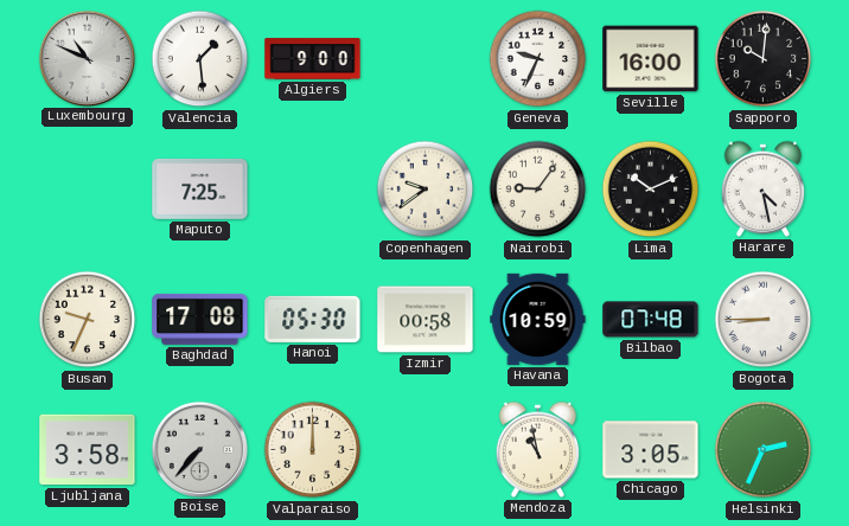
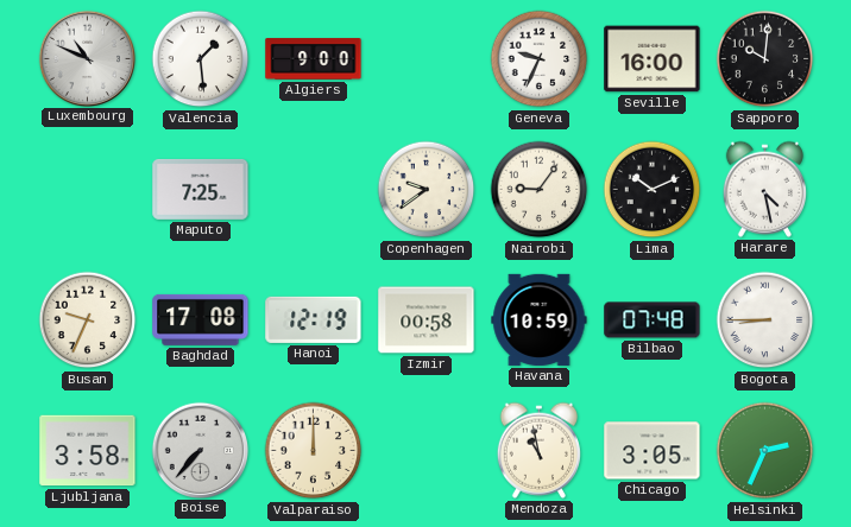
Hanoi: 05:30 -> 12:19 (314, 319)
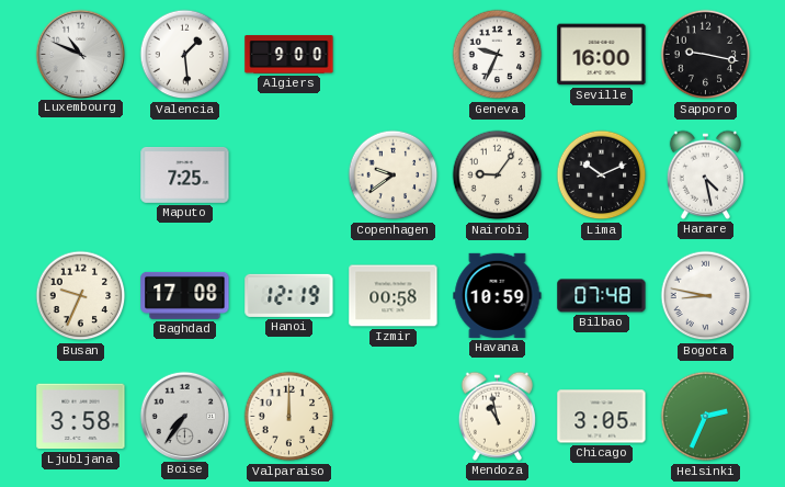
Sapporo: 10:01 -> 9:17 (706, 55)
Bogota: 8:45 -> 8:47 (706, 296)
Boise: 7:37 -> 7:36 (184, 416)
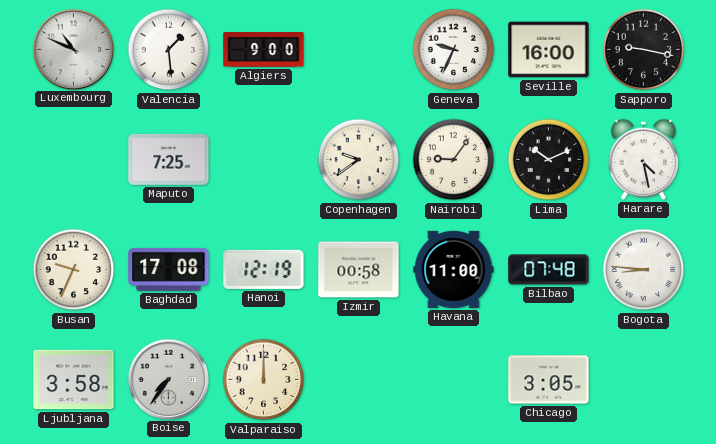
Havana: 10:59 -> 11:00 (454, 269)
Bogota: 8:47 -> 8:46 (644, 270)
Mendoza: 10:58 -> none (497, 416)
Helsinki: 2:34 -> none (706, 417)
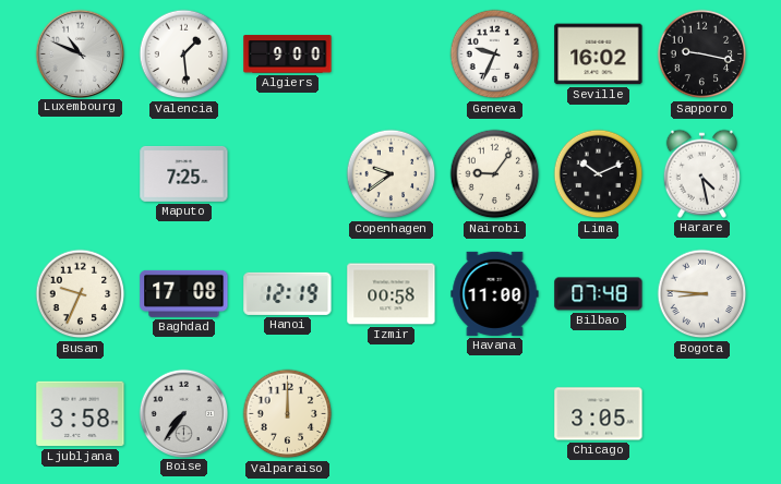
Seville: 16:00 -> 16:02 (599, 55)
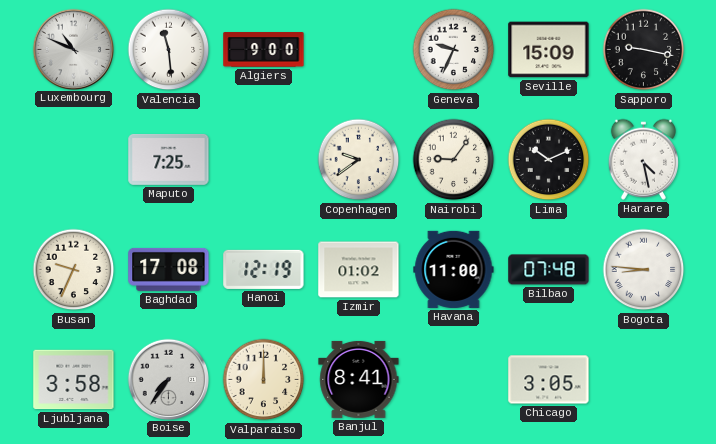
Valencia: 1:29 -> 11:29 (169, 50)
Seville: 16:02 -> 15:09 (549, 50)
Izmir: 00:58 -> 01:02 (359, 270)
Banjul: none -> 8:41 (359, 379)
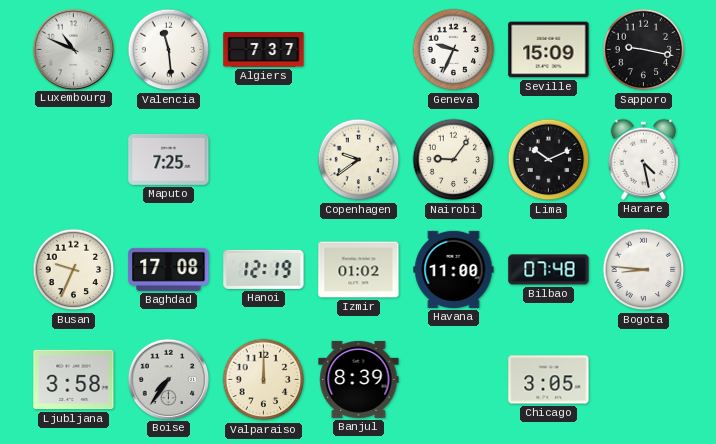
Algiers: 9:00 -> 7:37 (264, 50)
Banjul: 8:41 -> 8:39 (359, 379)
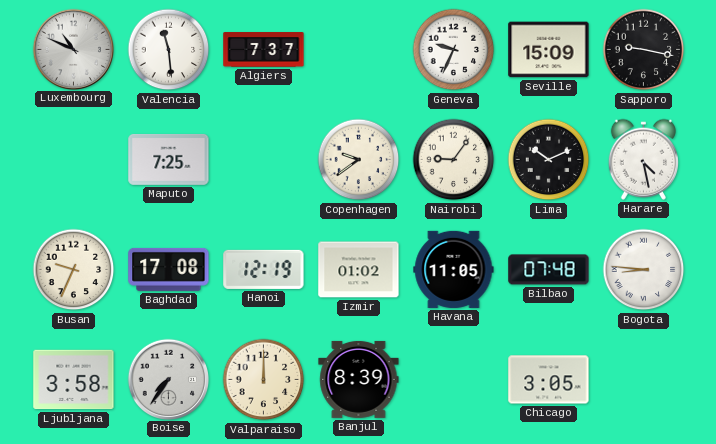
Havana: 11:00 -> 11:05 (454, 269)
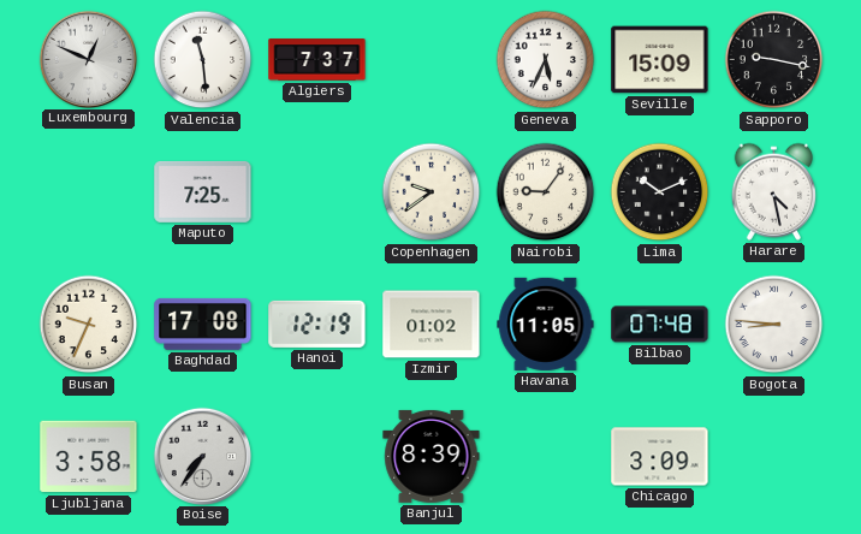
Luxembourg: 10:49 -> 12:49 (88, 59)
Geneva: 9:34 -> 5:34 (546, 60)
Valparaiso: 12:00 -> none (264, 380)
Chicago: 3:05 -> 3:09 (660, 457)
